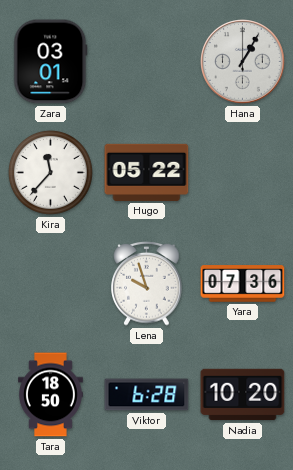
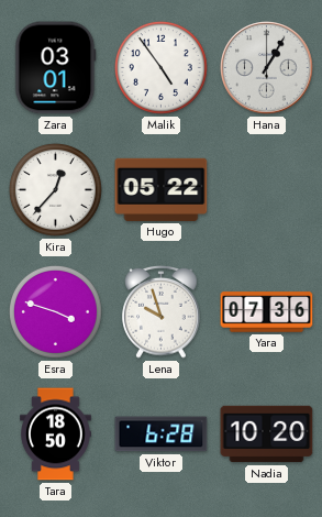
Malik: none -> 4:54 (160, 67)
Kira: 11:37 -> 12:37 (55, 189)
Esra: none -> 3:48 (55, 311)
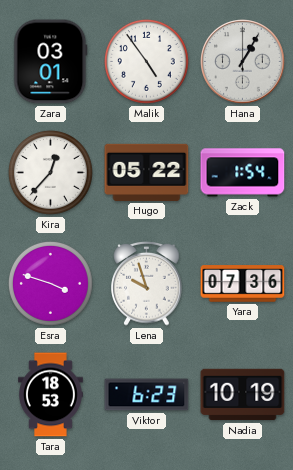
Zack: none -> 1:54 (243, 173)
Tara: 18:50 -> 18:53 (51, 395)
Viktor: 6:28 -> 6:23 (147, 395)
Nadia: 10:20 -> 10:19 (243, 395)
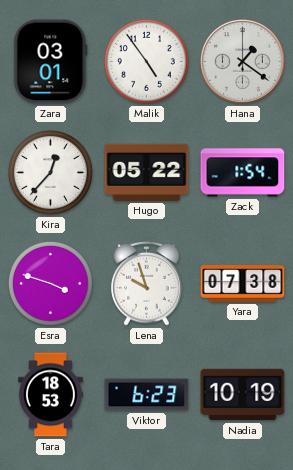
Hana: 1:05 -> 1:21 (243, 62)
Yara: 07:36 -> 07:38 (243, 284)
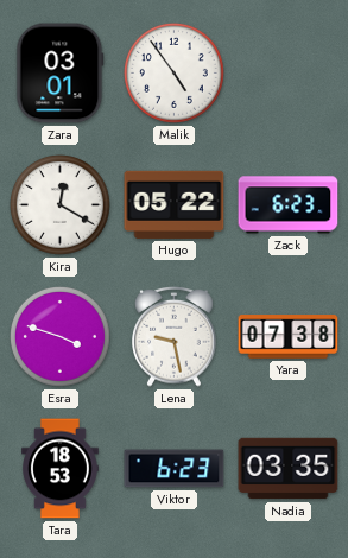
Hana: 1:21 -> none (243, 62)
Kira: 12:37 -> 12:20 (59, 204)
Zack: 1:54 -> 6:23 (289, 205)
Lena: 9:57 -> 9:28 (175, 337)
Nadia: 10:19 -> 03:35 (289, 469)
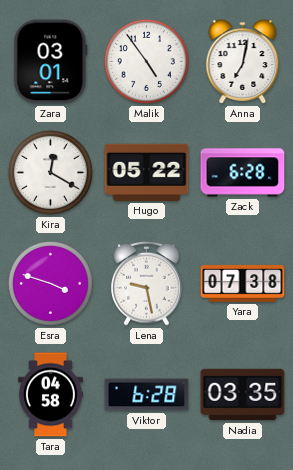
Anna: none -> 7:02 (243, 62)
Zack: 6:23 -> 6:28 (243, 173)
Tara: 18:53 -> 04:58 (51, 395)
Viktor: 6:23 -> 6:28 (147, 395)
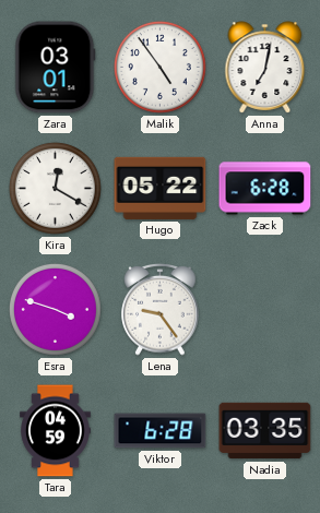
Lena: 9:28 -> 9:24 (161, 310)
Yara: 07:38 -> none (243, 284)
Tara: 04:58 -> 04:59 (56, 431)
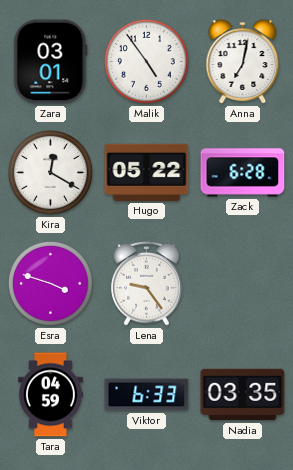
Viktor: 6:28 -> 6:33 (147, 395)
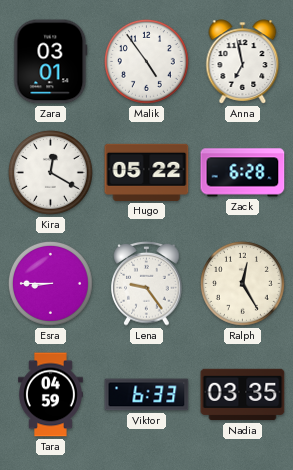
Anna: 7:02 -> 6:58 (243, 62)
Esra: 3:48 -> 8:45 (50, 283)
Ralph: none -> 12:25 (242, 283)
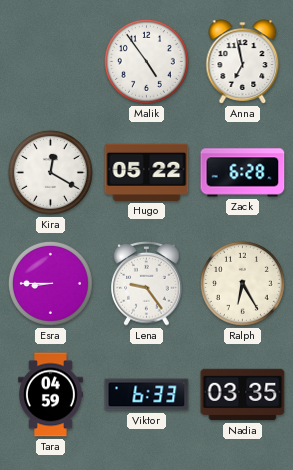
Zara: 03:01 -> none (51, 62)
Ralph: 12:25 -> 6:25 (242, 283)
